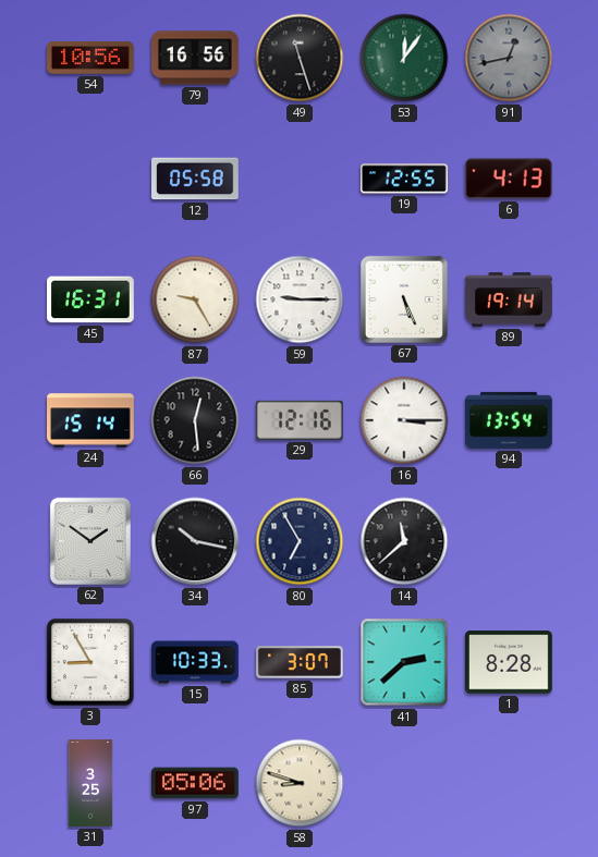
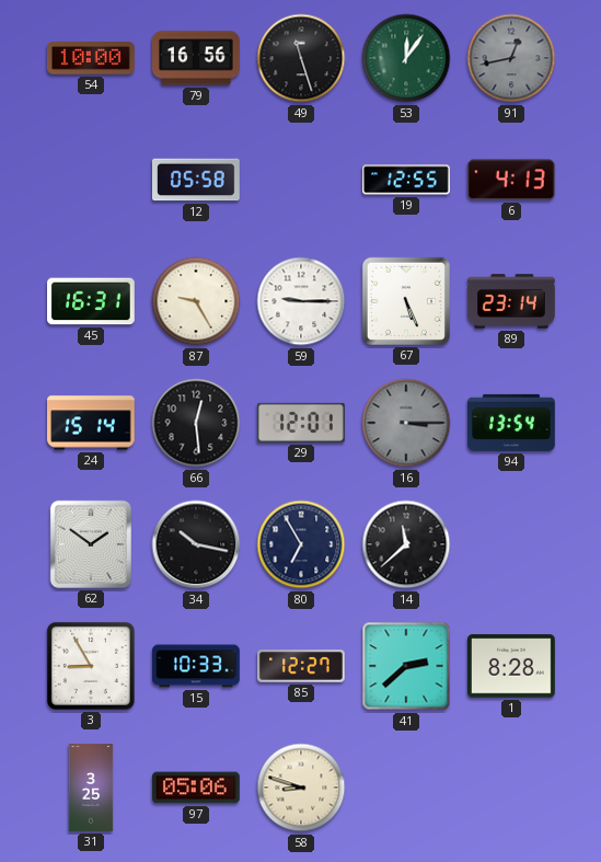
54: 10:56 -> 10:00 (92, 58)
89: 19:14 -> 23:14 (512, 301)
29: 12:16 -> 12:01 (301, 423)
16 dial: white -> grey (406, 423)
85: 3:07 -> 12:27 (301, 666)
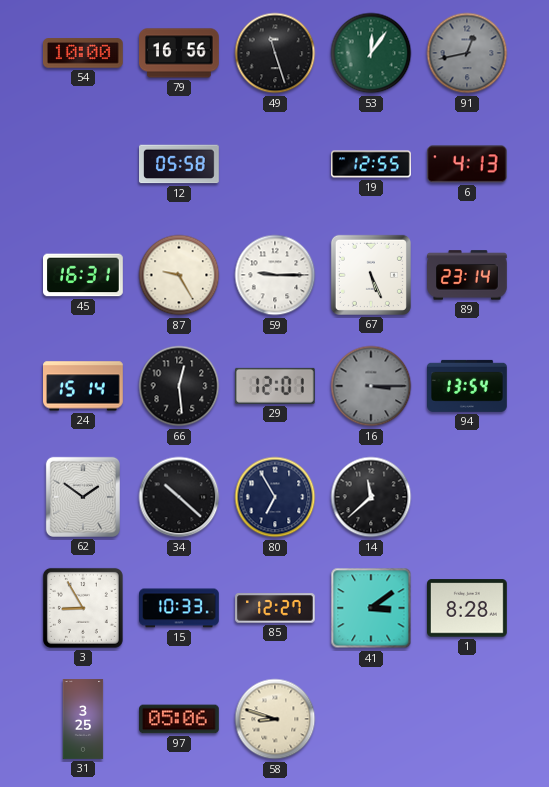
34: 10:17 -> 10:22 (179, 497)
41: 2:38 -> 3:09 (371, 608)
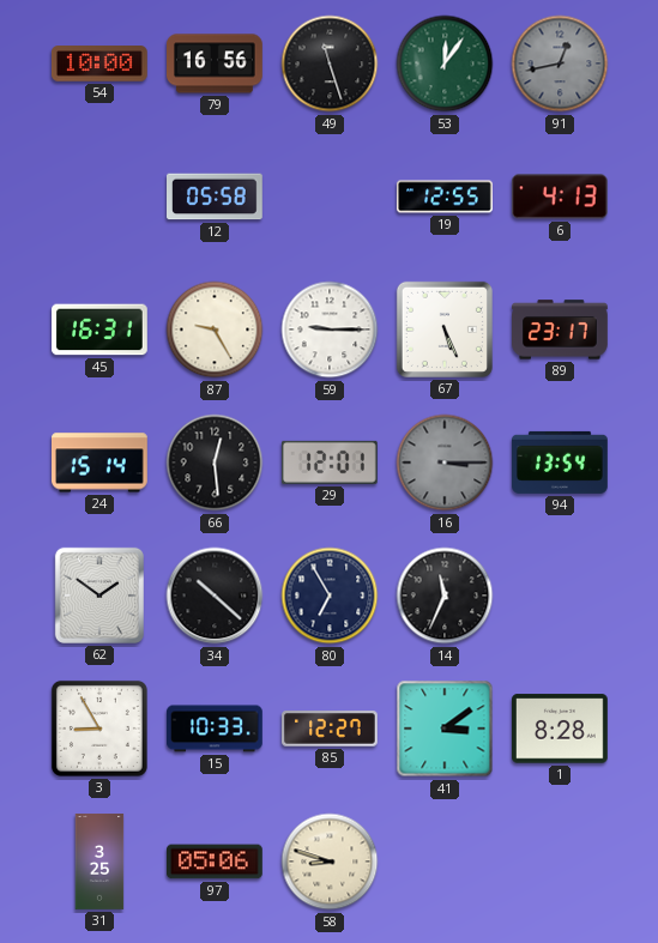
89: 23:14 -> 23:17 (561, 330)
14: 11:38 -> 11:34 (445, 596)
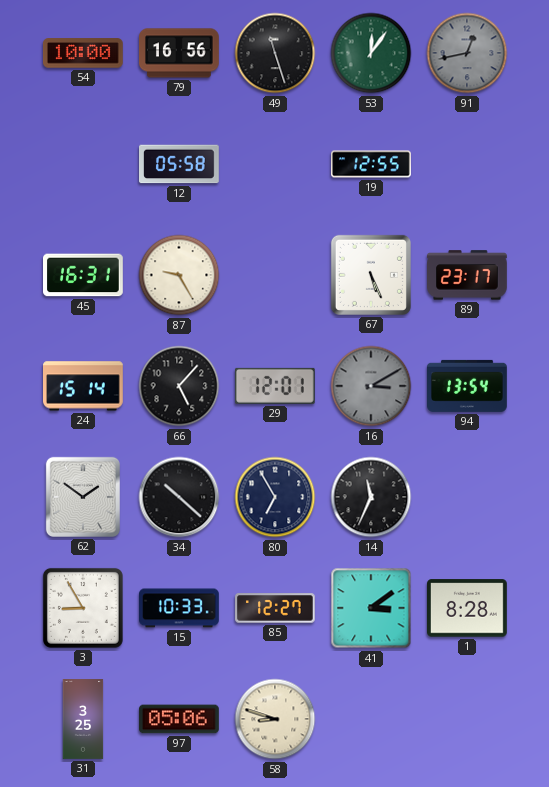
6: 4:13 -> none (560, 197)
59: 9:15 -> none (330, 330)
66: 12:29 -> 5:07 (179, 386)
16: 3:15 -> 3:10 (371, 386)
